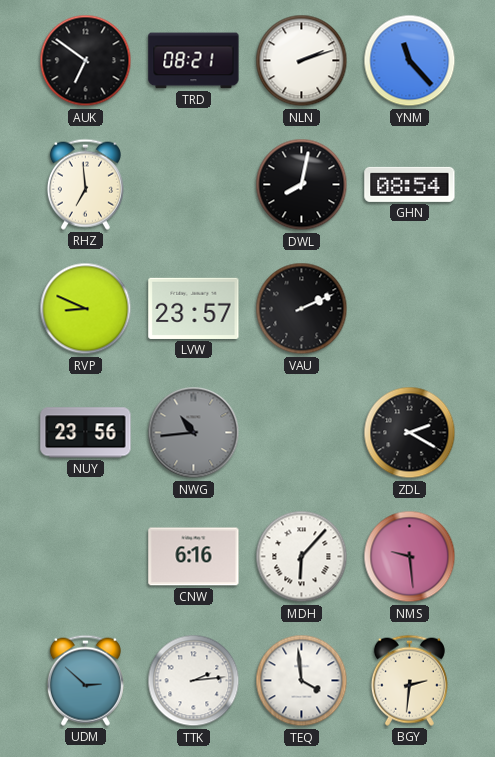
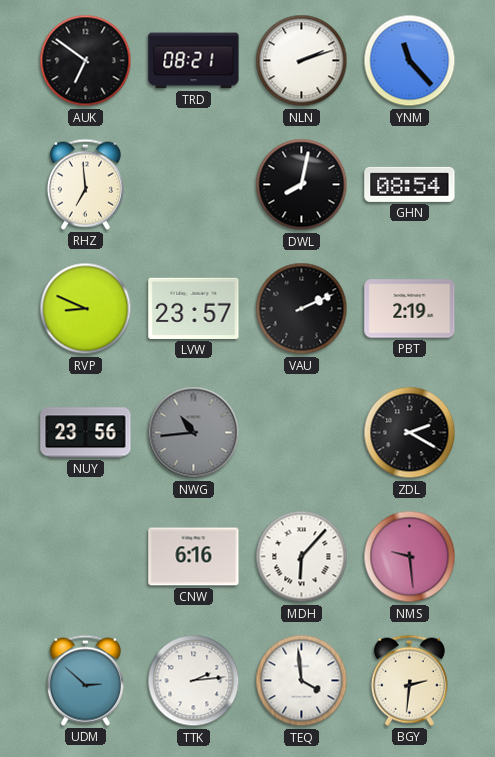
PBT: none -> 2:19 (410, 309)
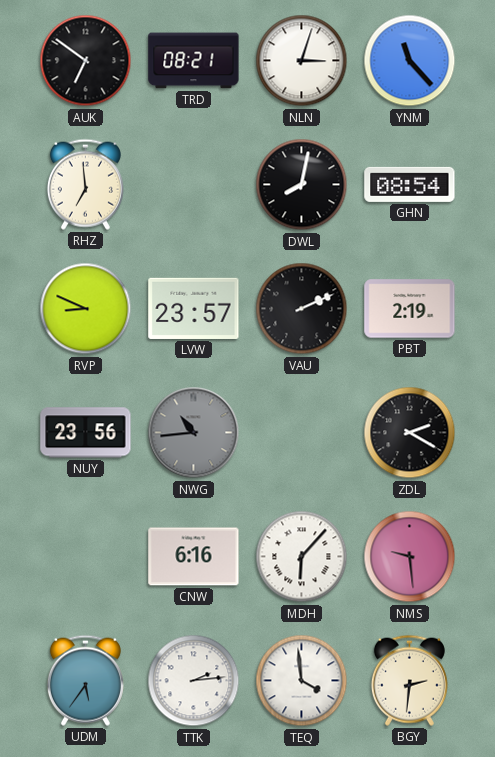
NLN: 2:12 -> 3:03 (302, 61)
UDM: 2:52 -> 5:36 (85, 680)
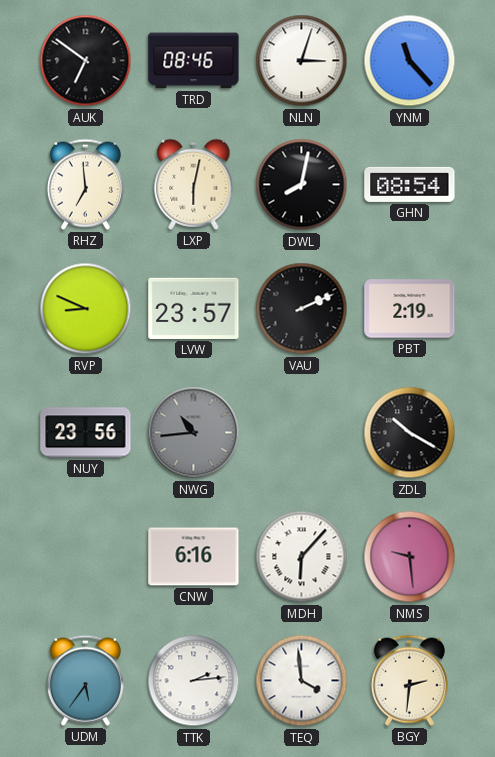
TRD: 08:21 -> 08:46 (194, 61)
LXP: none -> 6:02 (194, 184)
ZDL: 2:20 -> 10:20 (410, 433)
